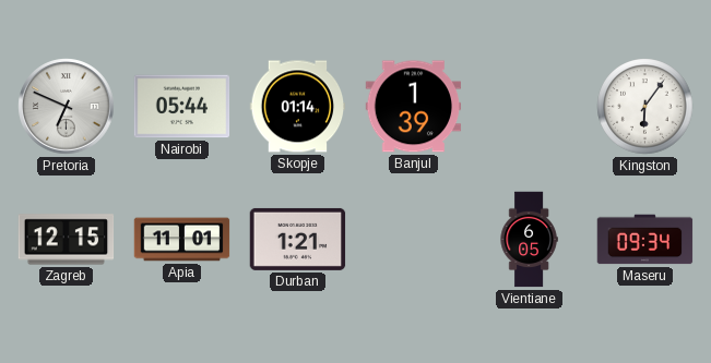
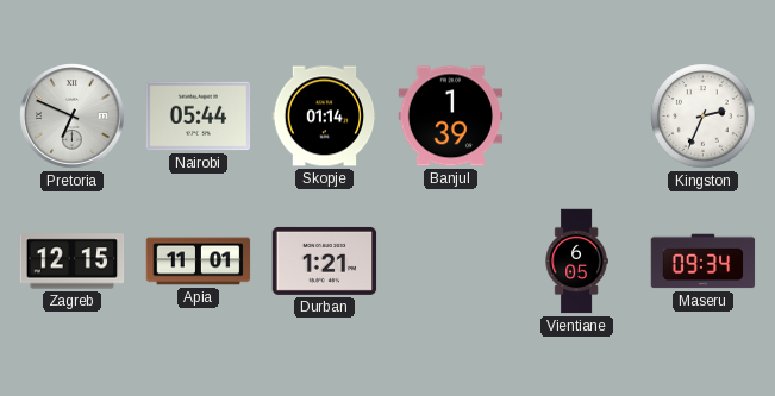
Kingston: 6:06 -> 2:34 (704, 117)
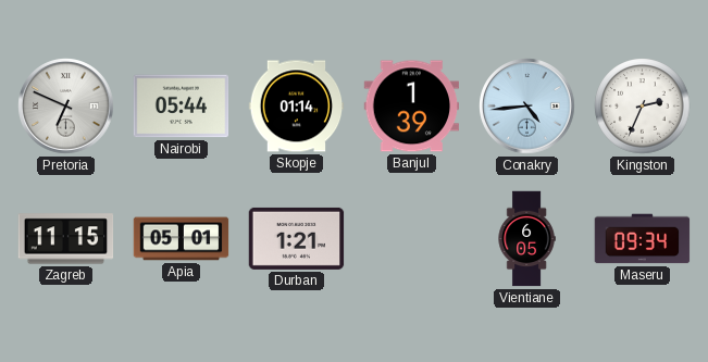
Conakry: none -> 4:44 (527, 107)
Zagreb: 12:15 -> 11:15 (66, 239)
Apia: 11:01 -> 05:01 (182, 239)
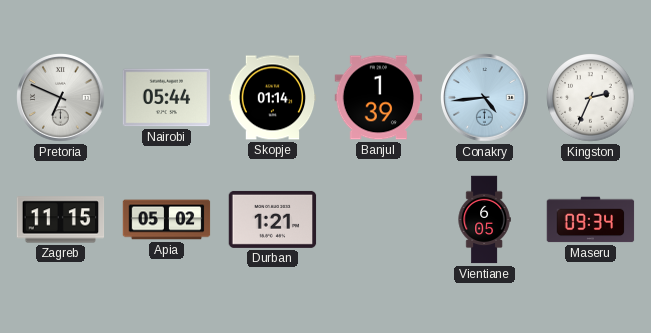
Apia: 05:01 -> 05:02 (167, 220)
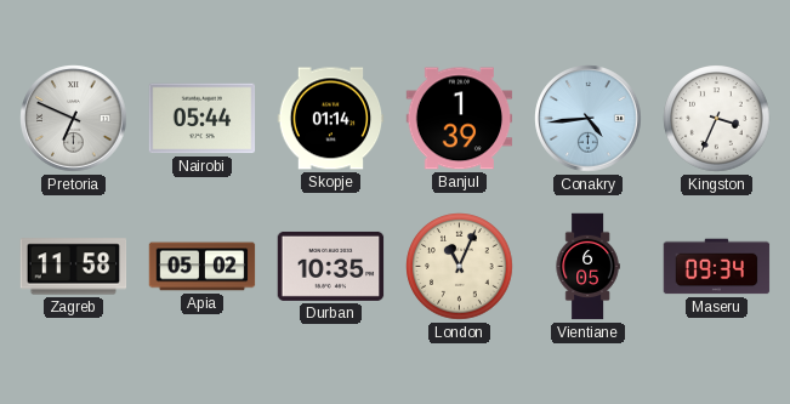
Kingston: 2:34 -> 3:34 (717, 119)
Zagreb: 11:15 -> 11:58 (74, 267)
Durban: 1:21 -> 10:35 (331, 266)
London: none -> 11:04 (460, 267)
